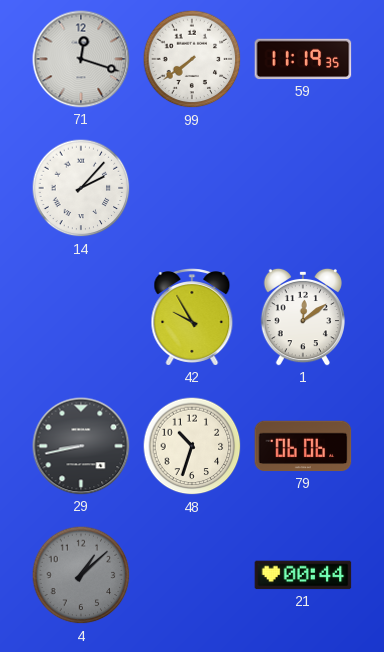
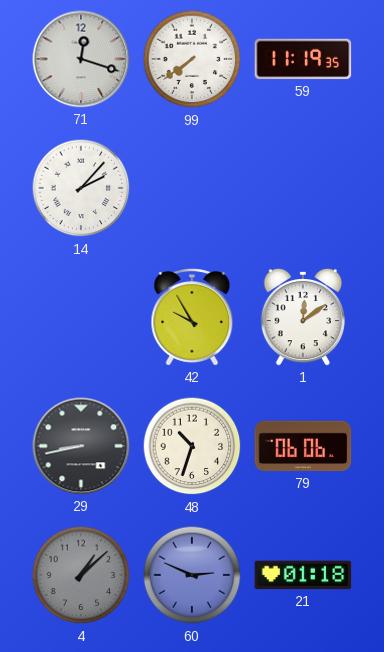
60: none -> 2:49 (192, 575)
21: 00:44 -> 01:18 (303, 575)
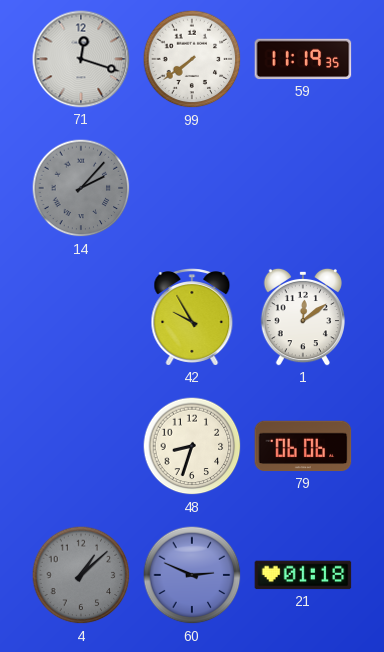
14 dial: white -> grey (81, 188)
29: 8:43 -> none (81, 446)
48: 10:33 -> 8:33 (192, 446)
